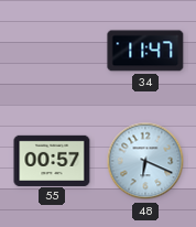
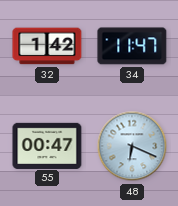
32: none -> 1:42 (47, 46)
55: 00:57 -> 00:47 (47, 145)
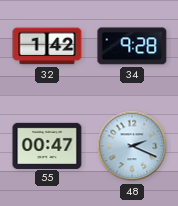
34: 11:47 -> 9:28 (132, 46)
48: 6:19 -> 2:19 (132, 146)
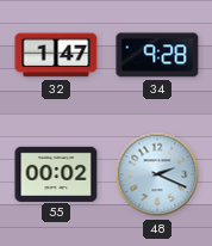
32: 1:42 -> 1:47 (56, 55)
55: 00:47 -> 00:02 (56, 173)
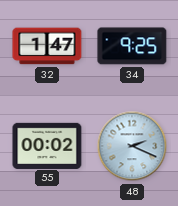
34: 9:28 -> 9:25 (132, 46)
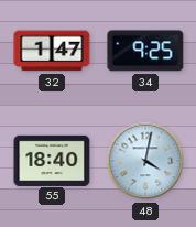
55: 00:02 -> 18:40 (52, 160)
48: 2:19 -> 4:02 (145, 161)
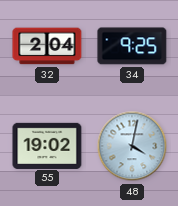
32: 1:47 -> 2:04 (47, 46)
55: 18:40 -> 19:02 (47, 145)
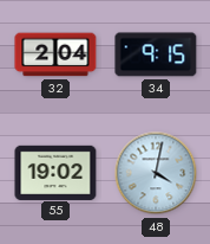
34: 9:25 -> 9:15 (156, 54)
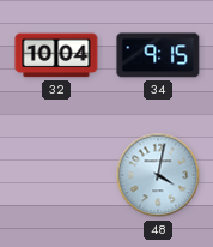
32: 2:04 -> 10:04 (56, 55)
55: 19:02 -> none (55, 172)
